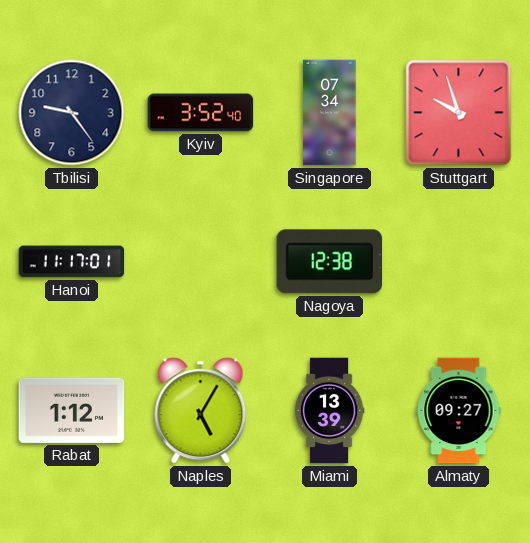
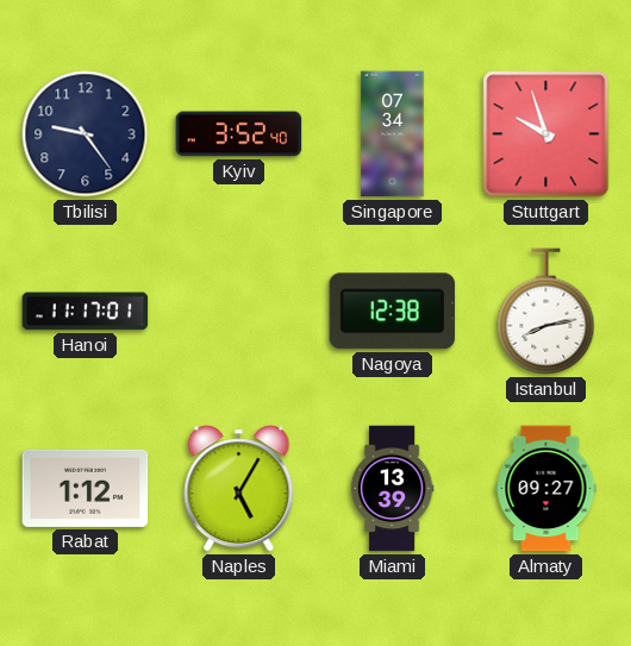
Istanbul: none -> 8:13 (546, 312)
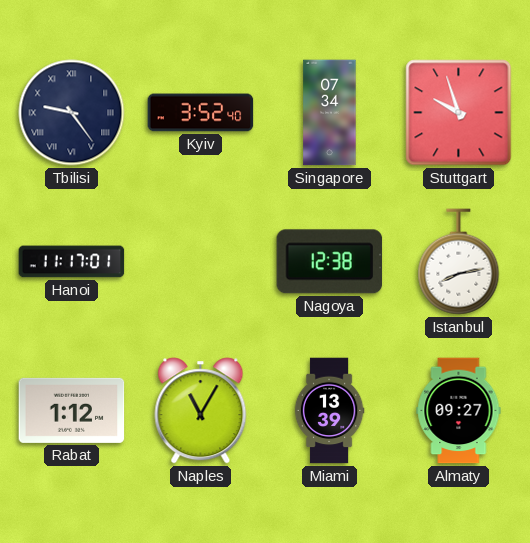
Tbilisi numerals: Arabic -> Roman (72, 113)
Naples: 5:05 -> 11:05 (201, 411)
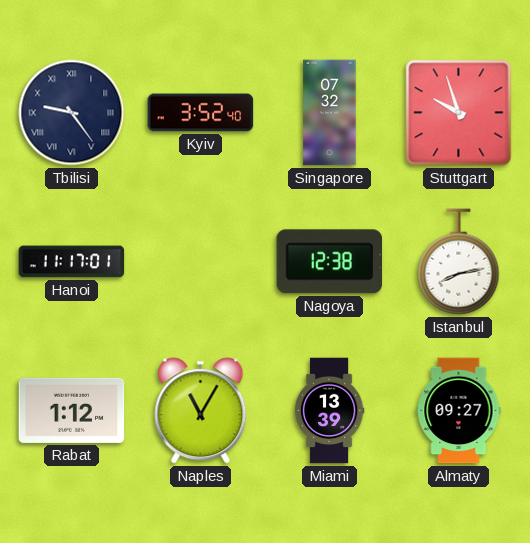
Singapore: 07:34 -> 07:32 (330, 113)
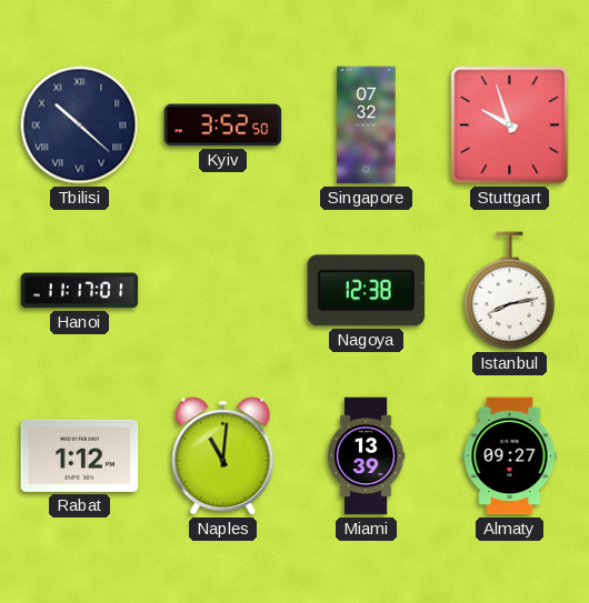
Tbilisi: 9:24 -> 10:22 (80, 125)
Kyiv: 3:52:40 -> 3:52:50 (223, 125)
Naples: 11:05 -> 11:01 (223, 456)
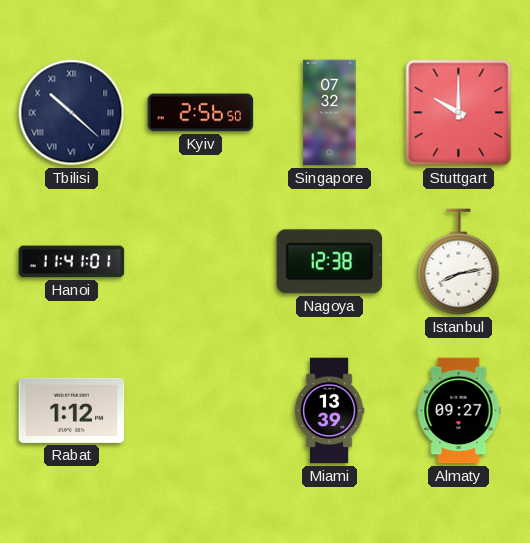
Kyiv: 3:52 -> 2:56 (201, 113)
Stuttgart: 9:57 -> 10:00 (459, 113)
Hanoi: 11:17 -> 11:41 (72, 262)
Naples: 11:01 -> none (223, 456)
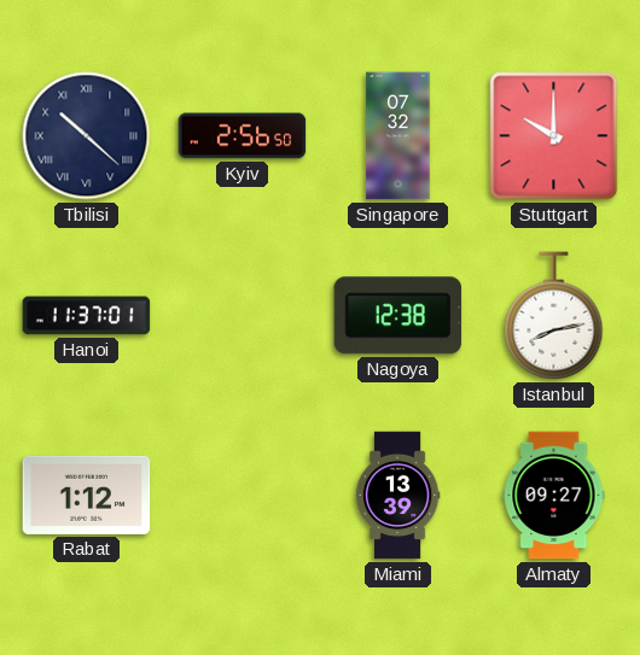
Hanoi: 11:41 -> 11:37 (87, 316)
